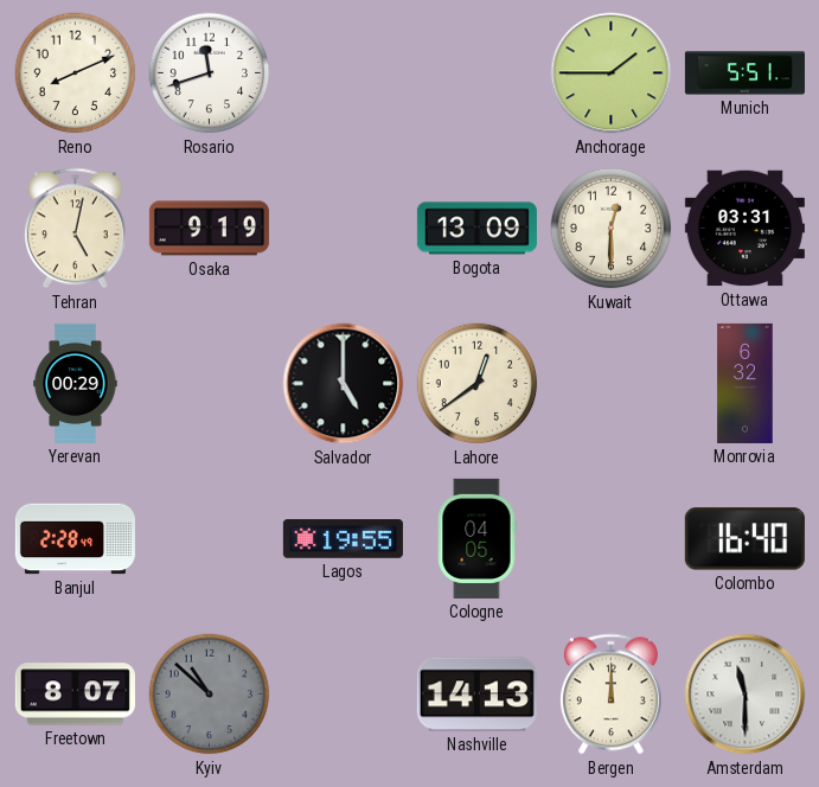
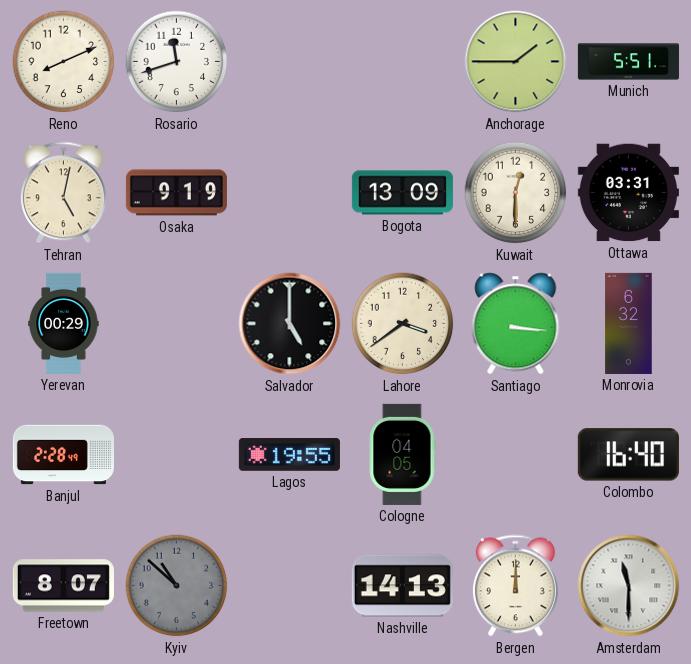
Lahore: 12:39 -> 3:39 (403, 324)
Santiago: none -> 3:16 (516, 324)
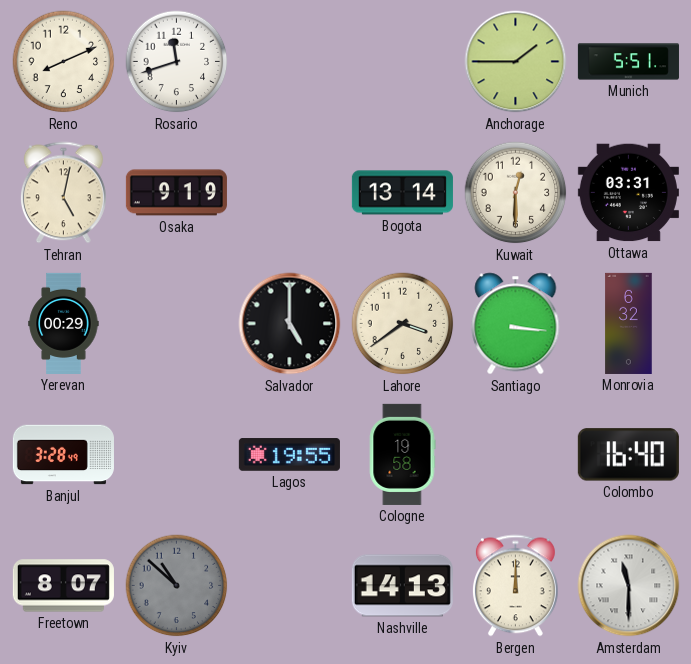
Bogota: 13:09 -> 13:14 (402, 193)
Banjul: 2:28 -> 3:28 (63, 455)
Cologne: 04:05 -> 19:58 (402, 454)
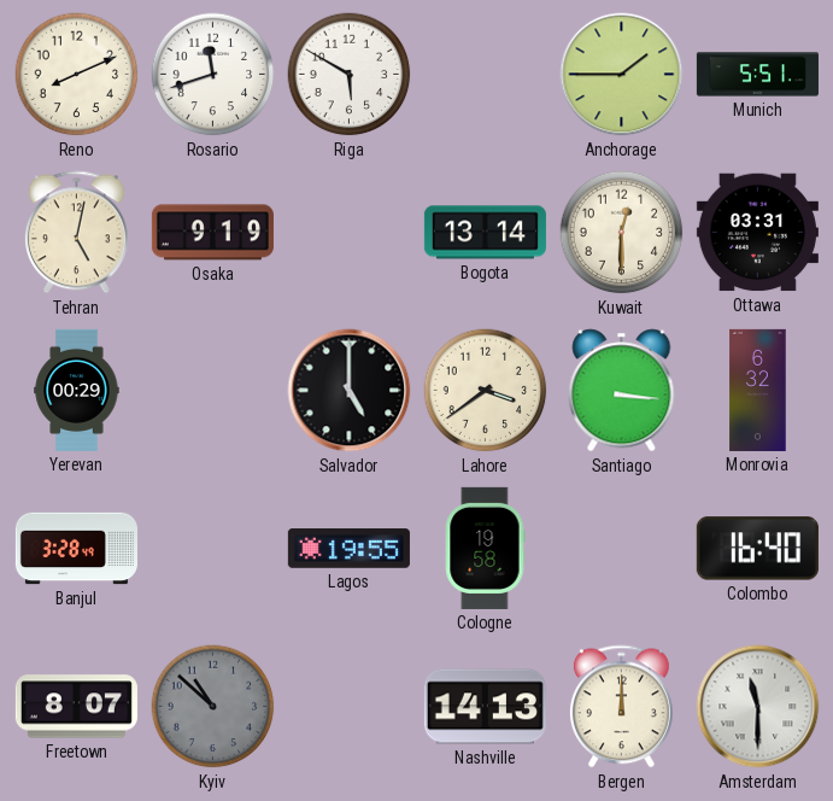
Riga: none -> 5:50 (350, 75)
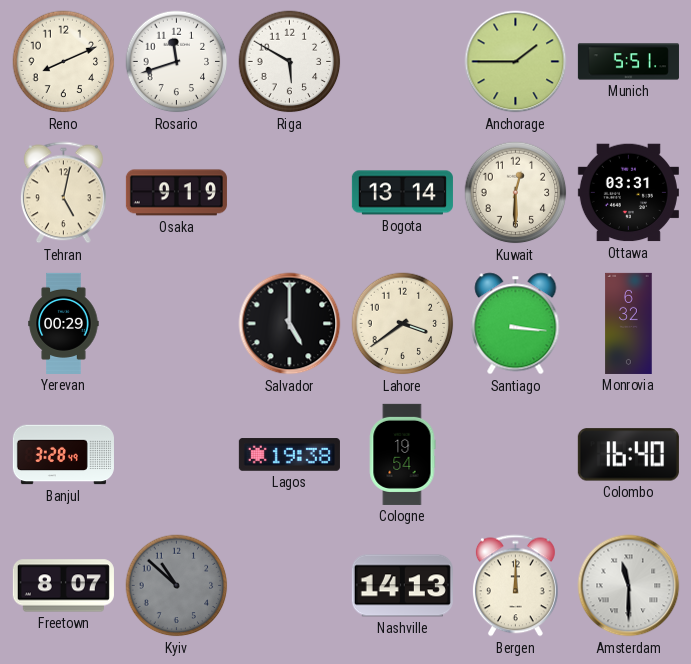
Lagos: 19:55 -> 19:38 (289, 455)
Cologne: 19:58 -> 19:54 (402, 454)
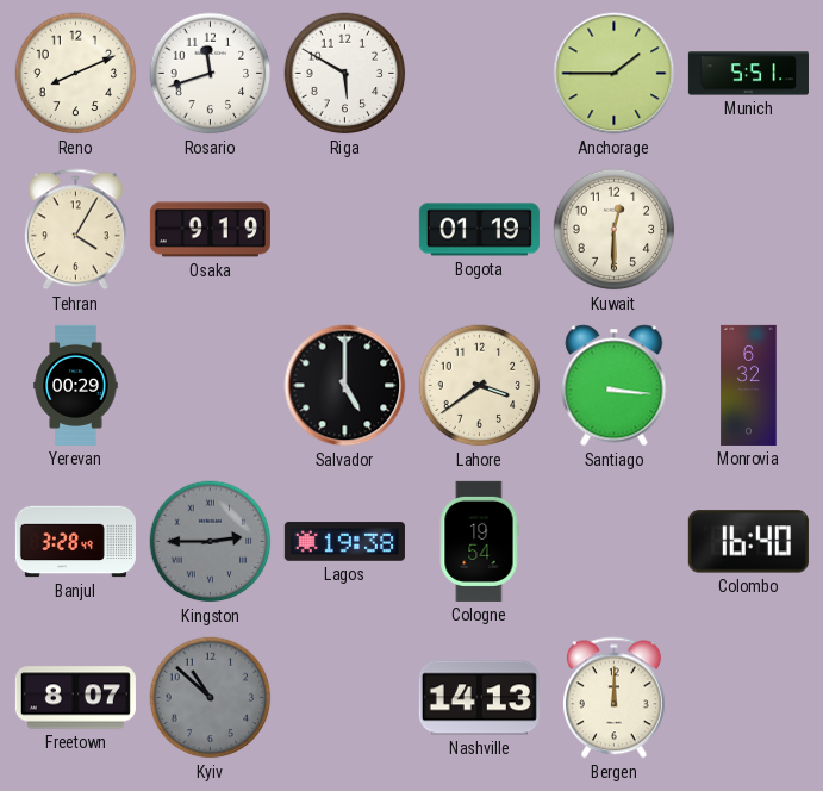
Tehran: 5:02 -> 4:05 (75, 230)
Bogota: 13:14 -> 01:19 (479, 230)
Ottawa: 03:31 -> none (628, 193)
Kingston: none -> 2:45 (211, 542)
Amsterdam: 11:30 -> none (629, 586)
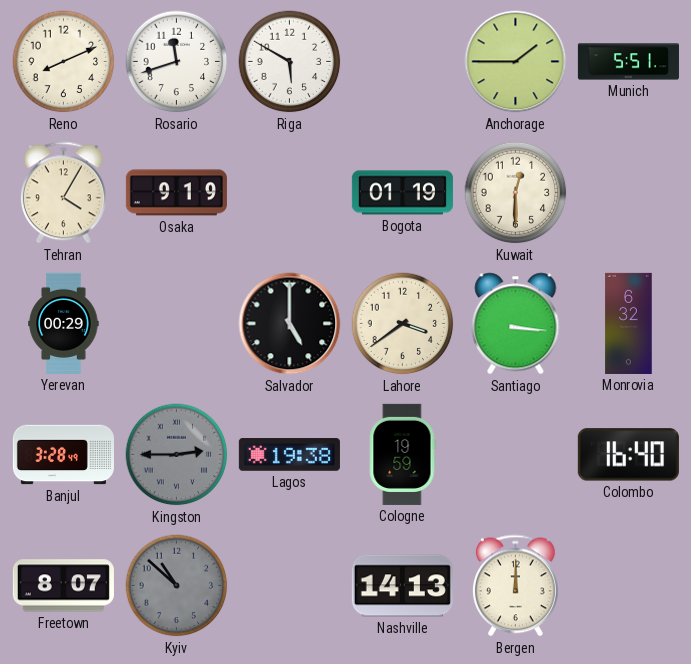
Cologne: 19:54 -> 19:59 (402, 454)
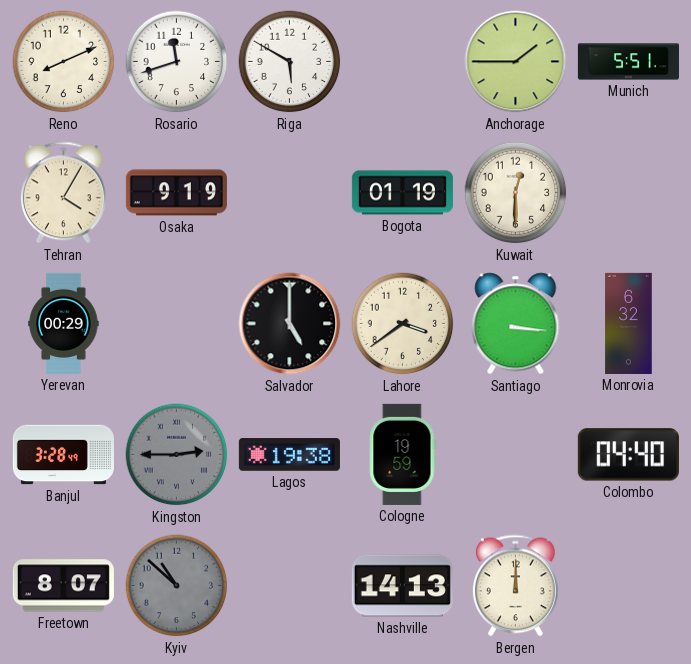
Colombo: 16:40 -> 04:40 (628, 455)
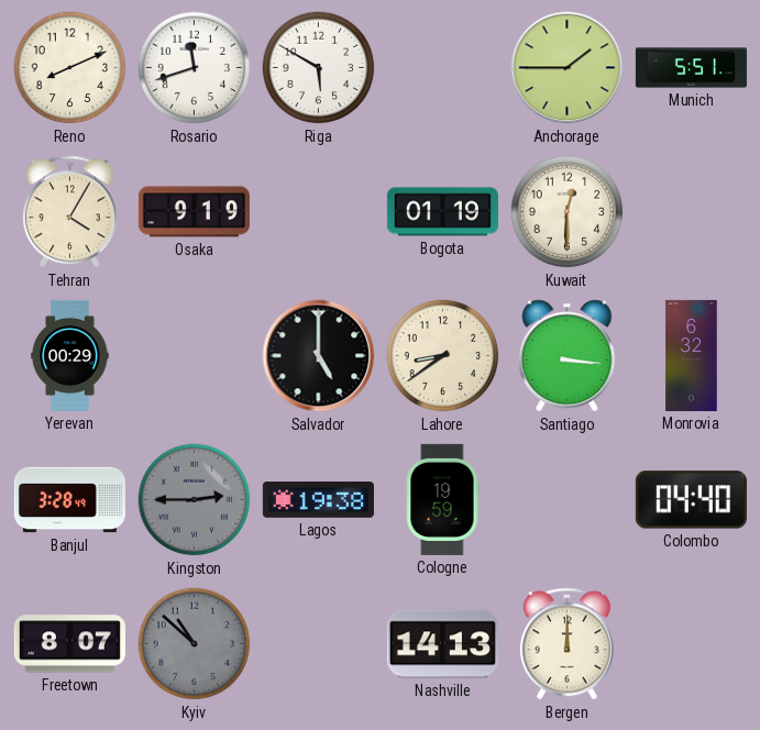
Lahore: 3:39 -> 8:39 (443, 356)
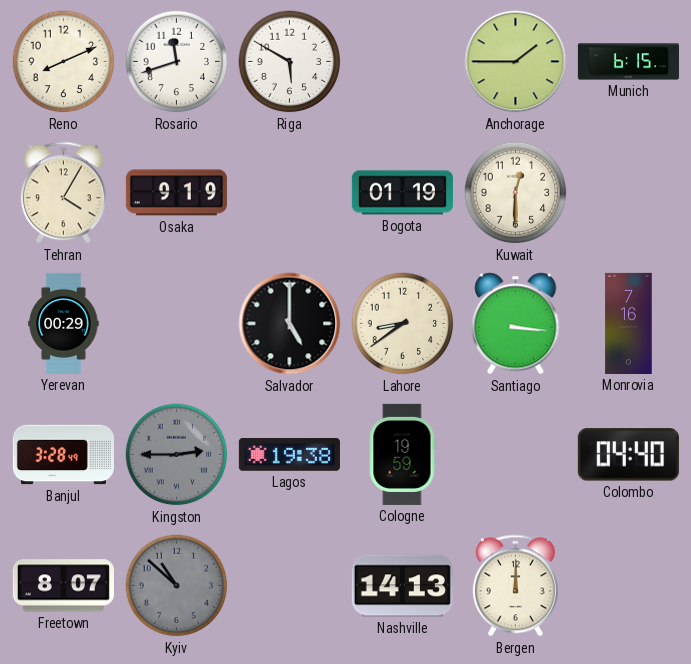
Munich: 5:51 -> 6:15 (628, 62)
Monrovia: 6:32 -> 7:16 (629, 323)
